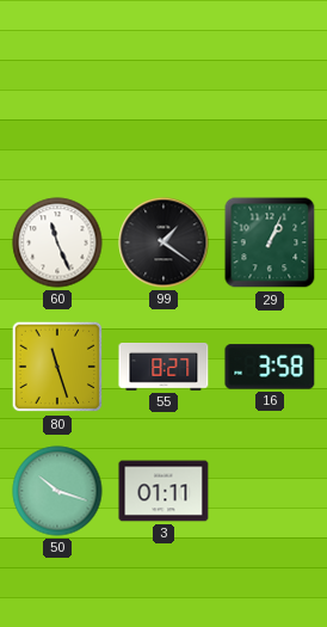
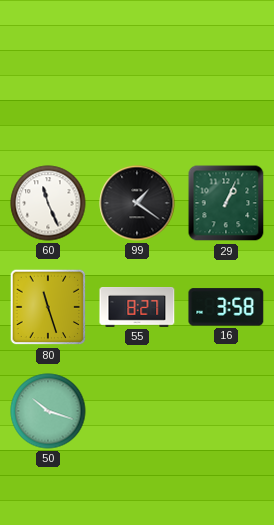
3: 01:11 -> none (163, 491)
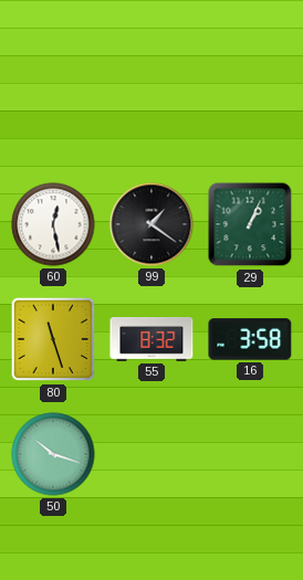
60: 11:26 -> 12:28 (53, 224)
55: 8:27 -> 8:32 (151, 340)
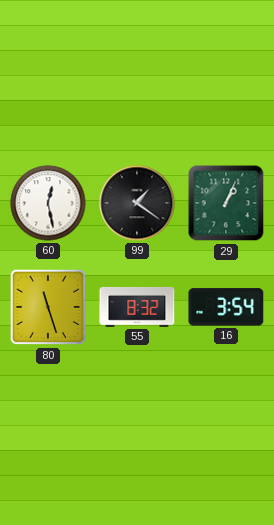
16: 3:58 -> 3:54 (226, 307)
50: 10:18 -> none (53, 454)
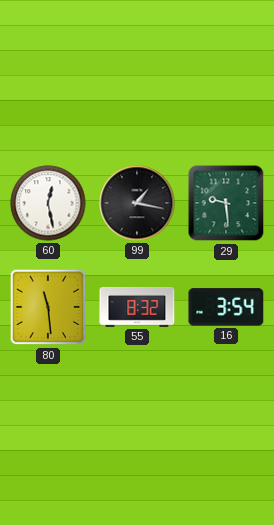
99: 1:21 -> 1:17 (137, 203)
29: 1:04 -> 9:29 (226, 203)
80: 11:27 -> 11:29 (48, 307)
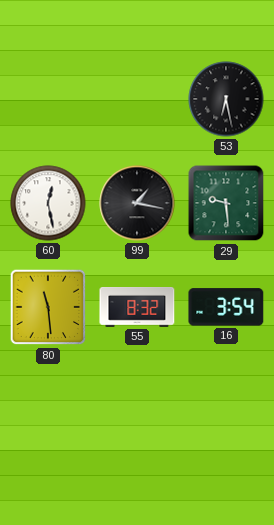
53: none -> 6:28 (226, 99)
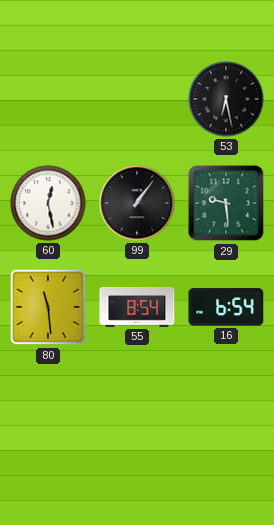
99: 1:17 -> 1:06 (137, 203)
55: 8:32 -> 8:54 (137, 308)
16: 3:54 -> 6:54 (226, 307)
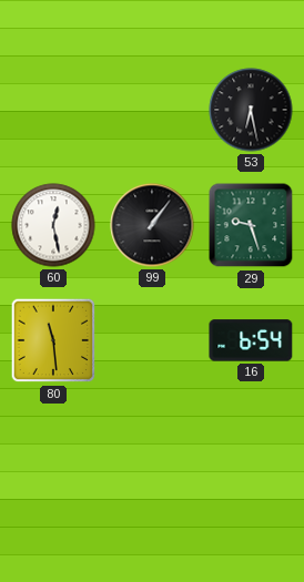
29: 9:29 -> 9:27 (251, 225)
55: 8:54 -> none (137, 308)
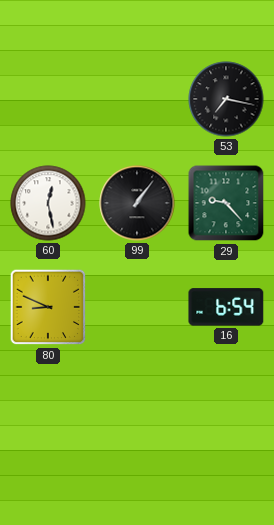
53: 6:28 -> 7:17 (226, 99)
29: 9:27 -> 9:23 (226, 203)
80: 11:29 -> 8:49 (48, 307)
